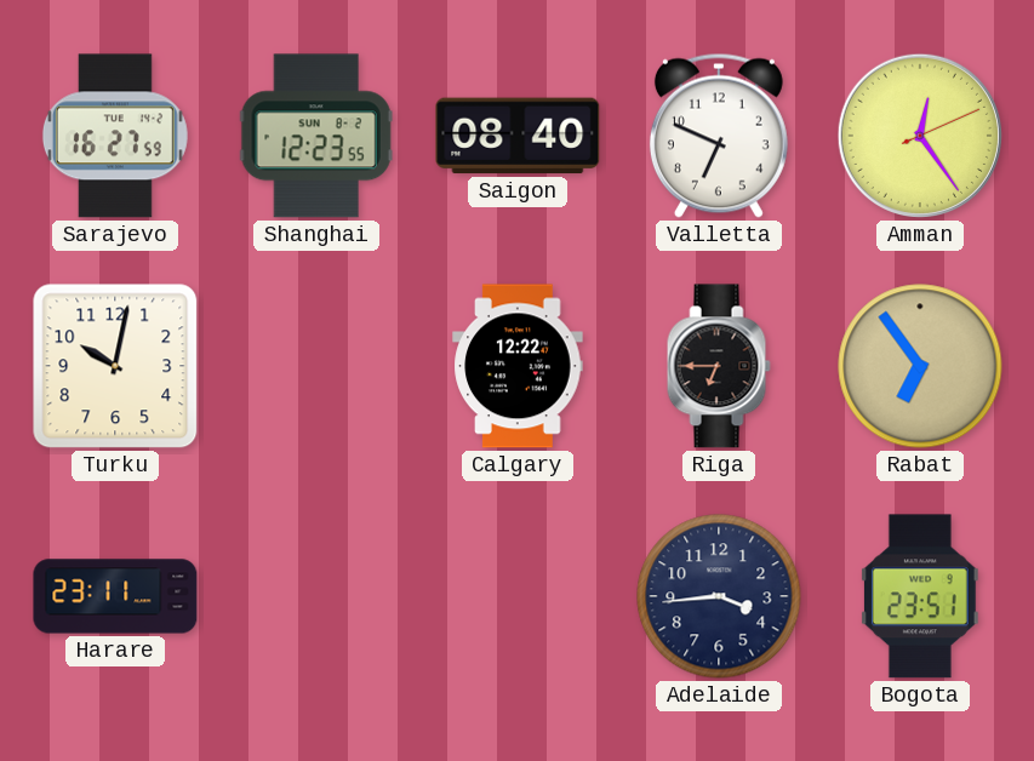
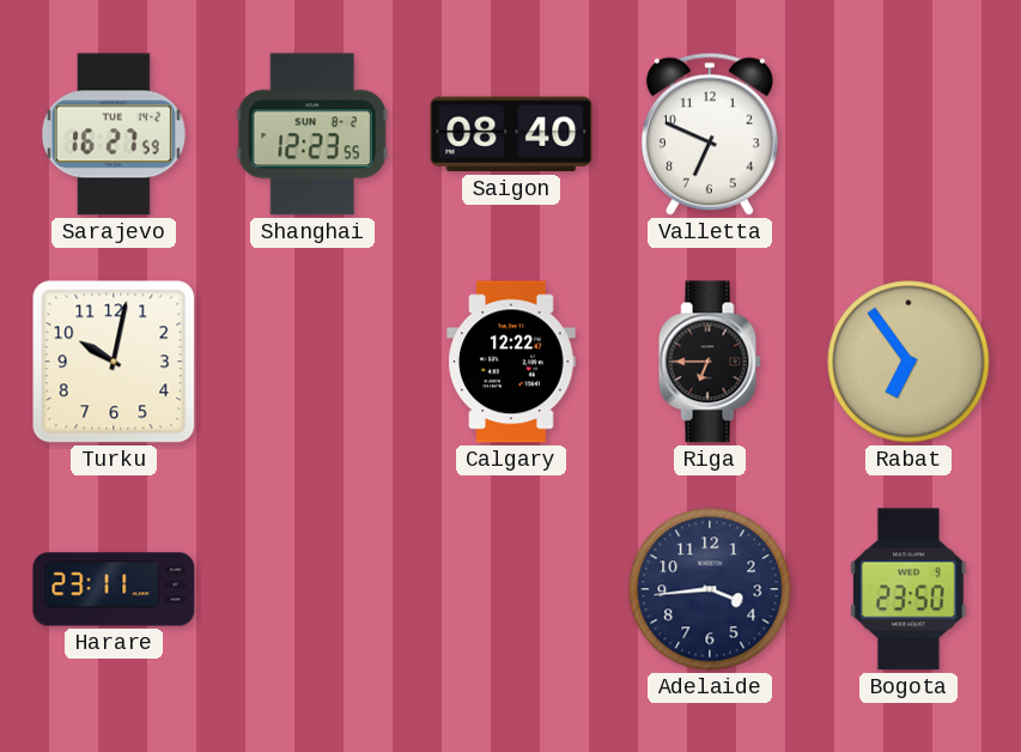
Amman: 12:24 -> none (920, 136)
Bogota: 23:51 -> 23:50 (908, 589)
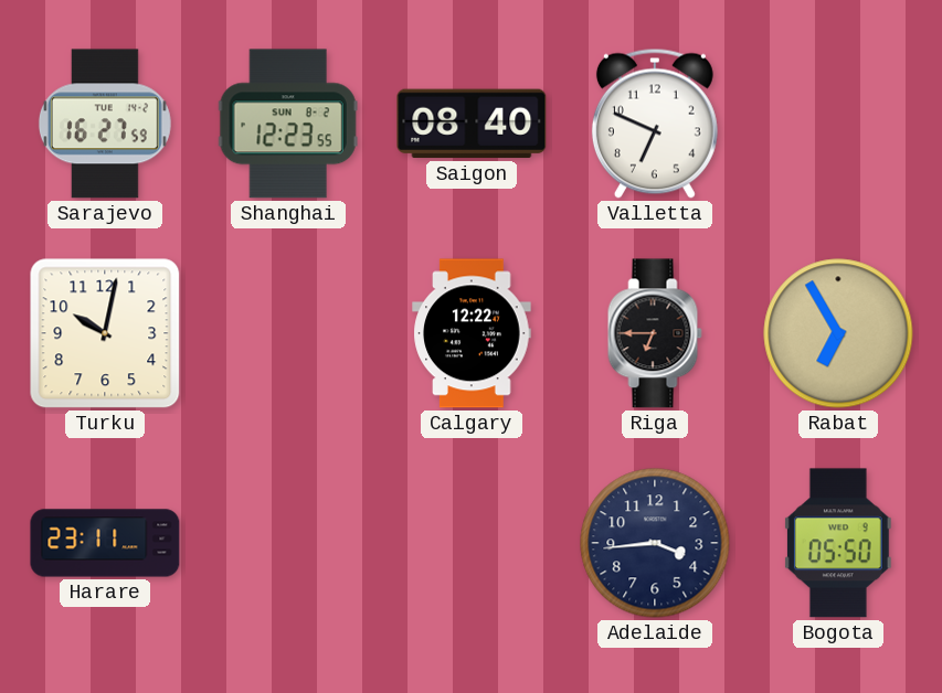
Rabat: 6:54 -> 6:55 (838, 333)
Bogota: 23:50 -> 05:50 (838, 543)
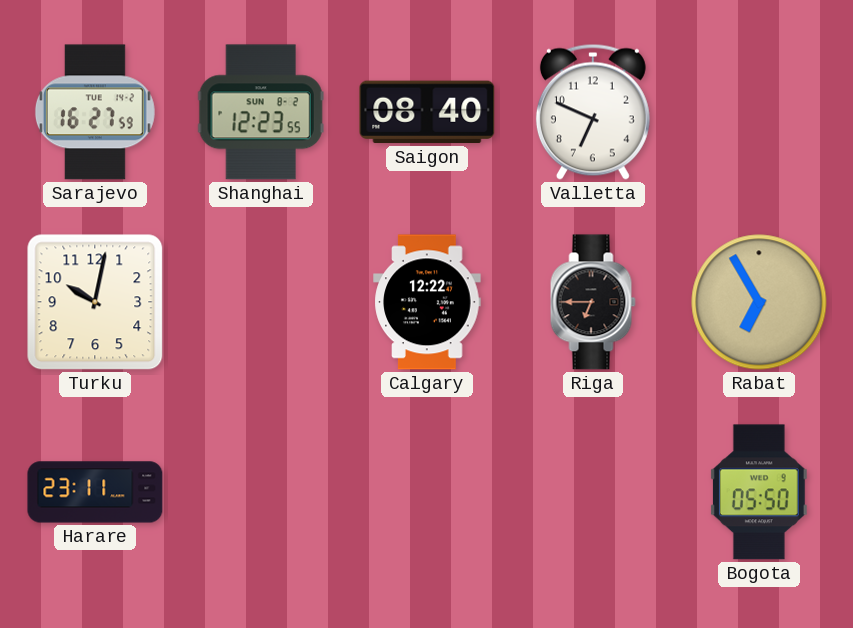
Adelaide: 3:44 -> none (655, 543)
